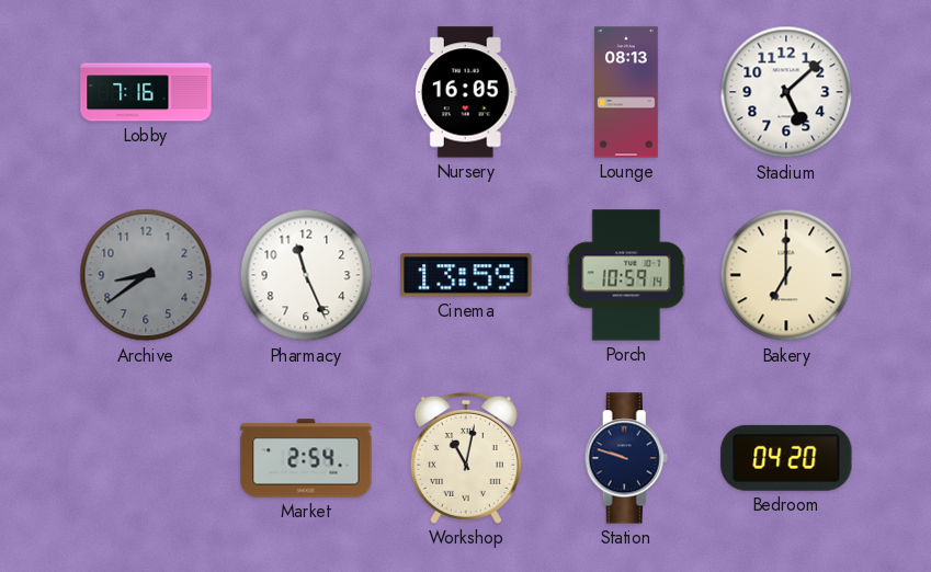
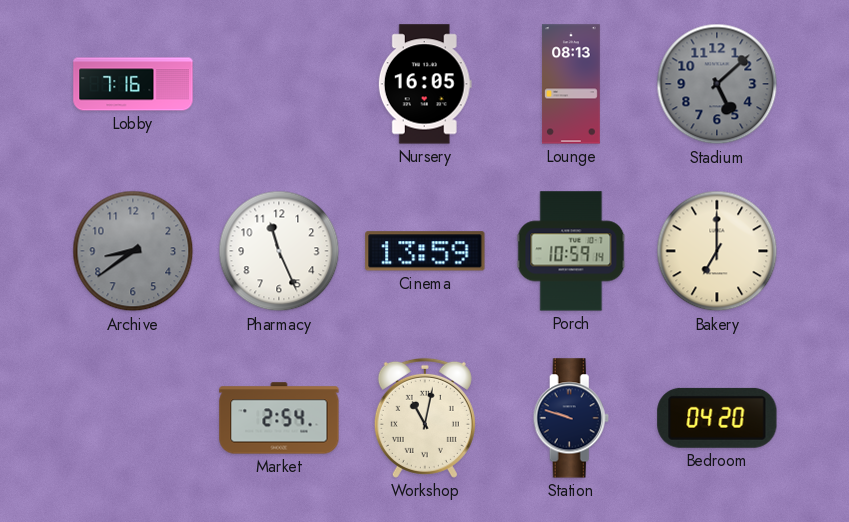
Stadium dial: white -> grey (717, 84)
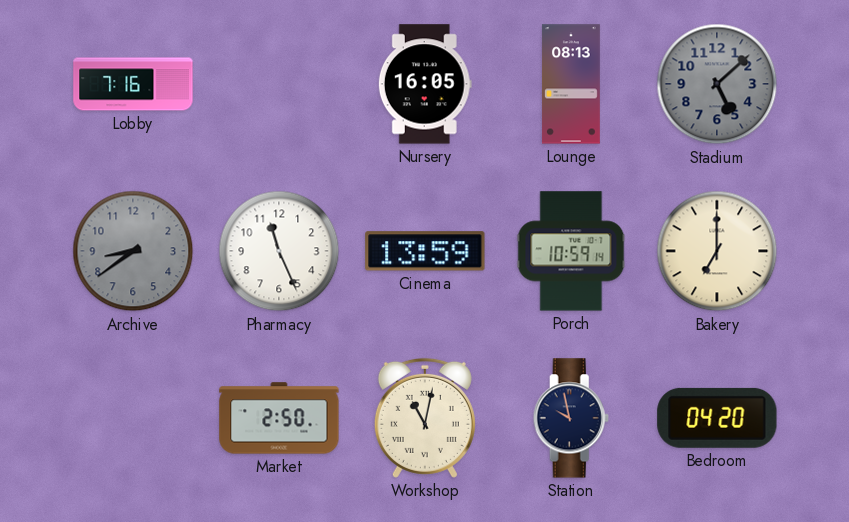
Market: 2:54 -> 2:50 (279, 418)
Station: 9:48 -> 9:58 (571, 418)
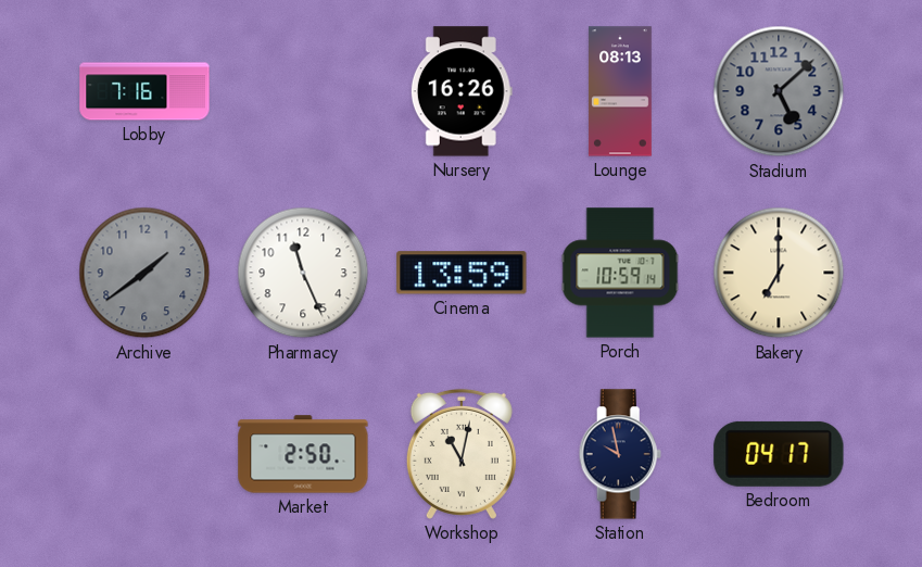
Nursery: 16:05 -> 16:26 (462, 91)
Archive: 8:39 -> 1:39 (144, 273)
Bedroom: 04:20 -> 04:17 (779, 454)
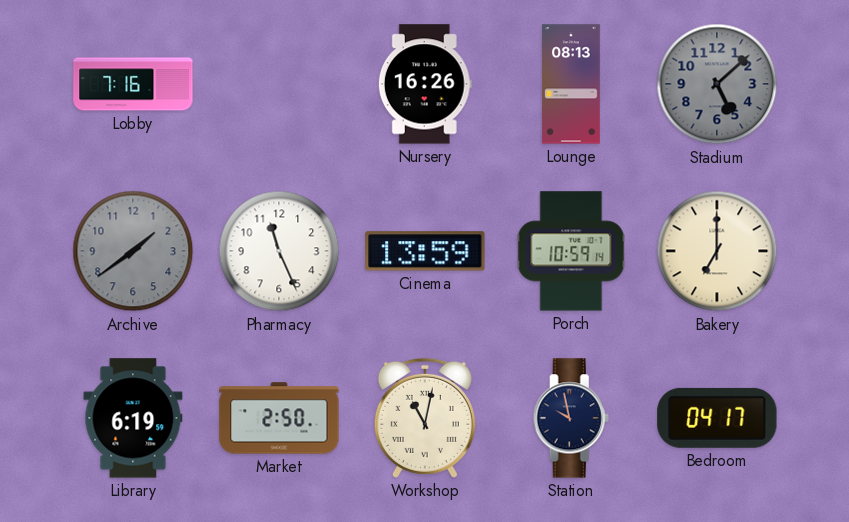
Library: none -> 6:19 (133, 418)
